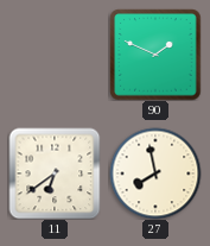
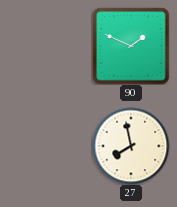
11: 6:39 -> none (55, 174)
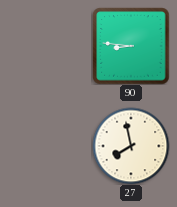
90: 1:49 -> 8:46 (131, 46)
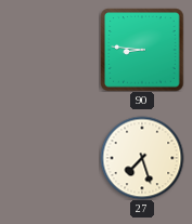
27: 7:58 -> 7:27 (142, 158)
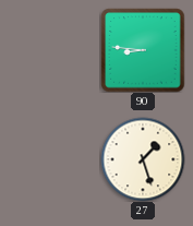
27: 7:27 -> 1:27 (143, 159)
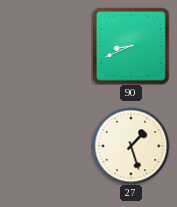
90: 8:46 -> 8:41 (131, 46)
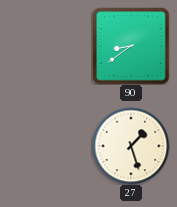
90: 8:41 -> 8:39 (131, 46)
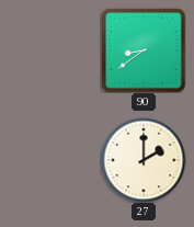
27: 1:27 -> 2:00 (144, 160)
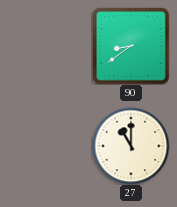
27: 2:00 -> 11:00 (131, 146)
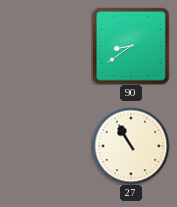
27: 11:00 -> 10:55 (131, 146)
